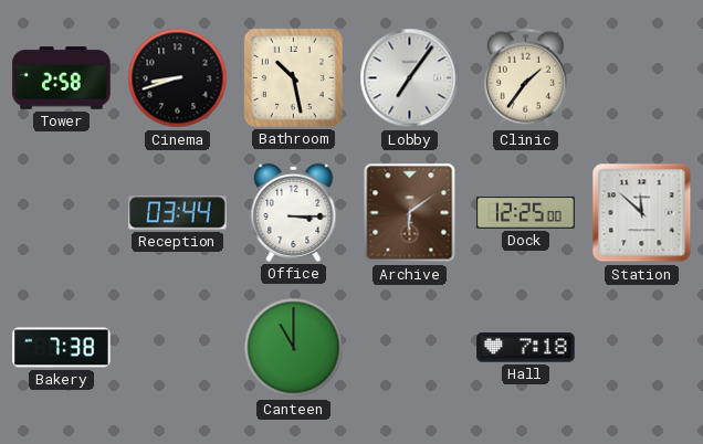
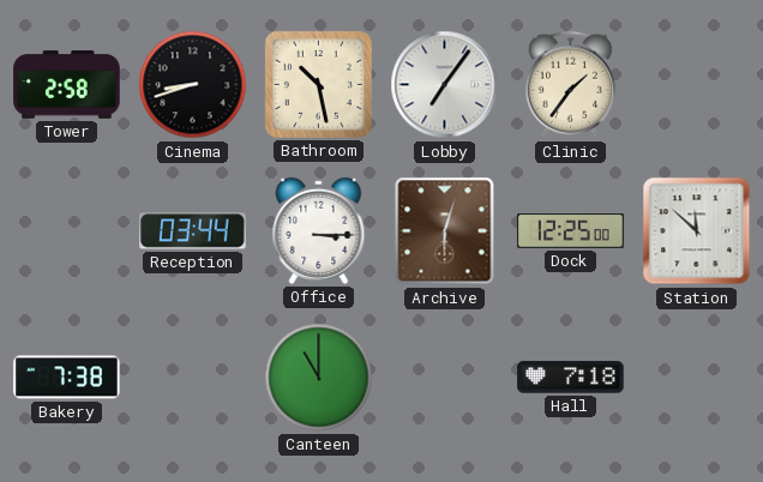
Archive: 6:09 -> 6:03 (445, 231)
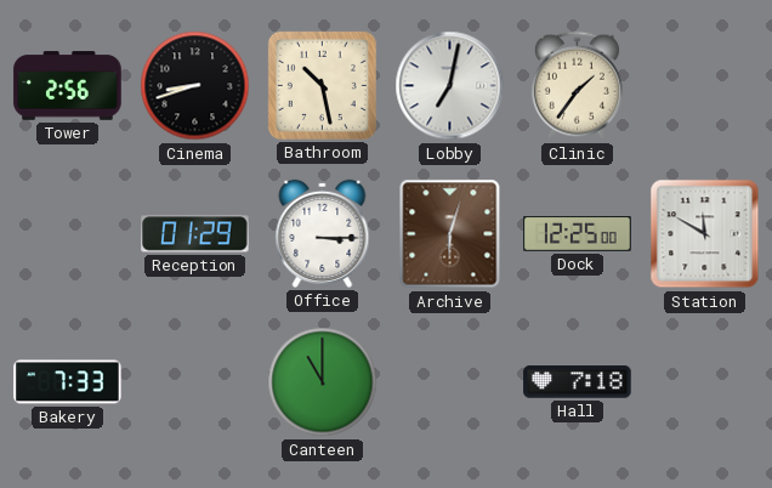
Tower: 2:58 -> 2:56 (68, 86)
Lobby: 7:06 -> 7:02 (450, 86)
Reception: 03:44 -> 01:29 (195, 234)
Station: 11:52 -> 11:50 (705, 234)
Bakery: 7:38 -> 7:33 (68, 382)
